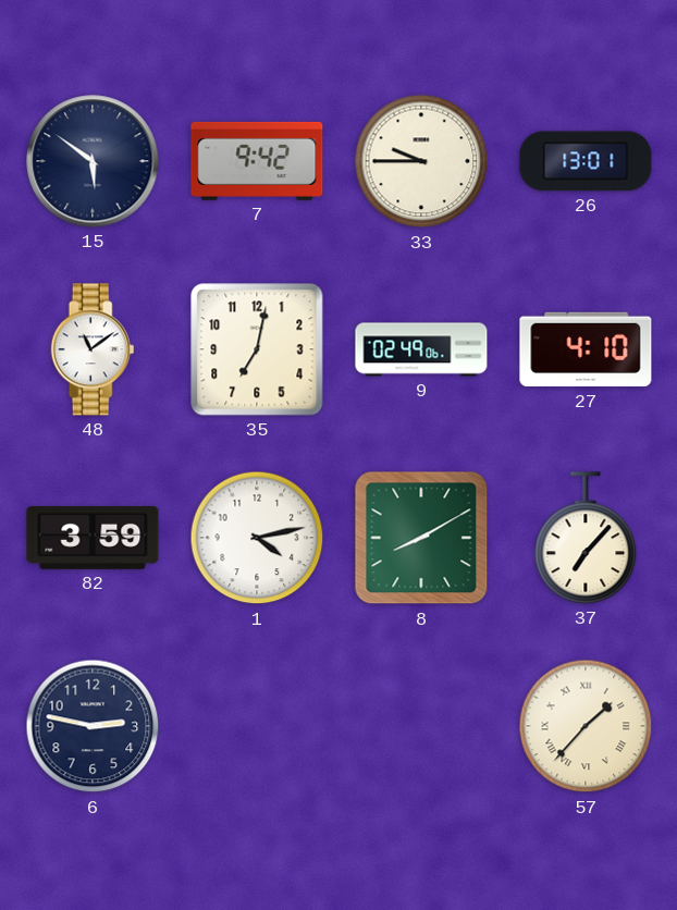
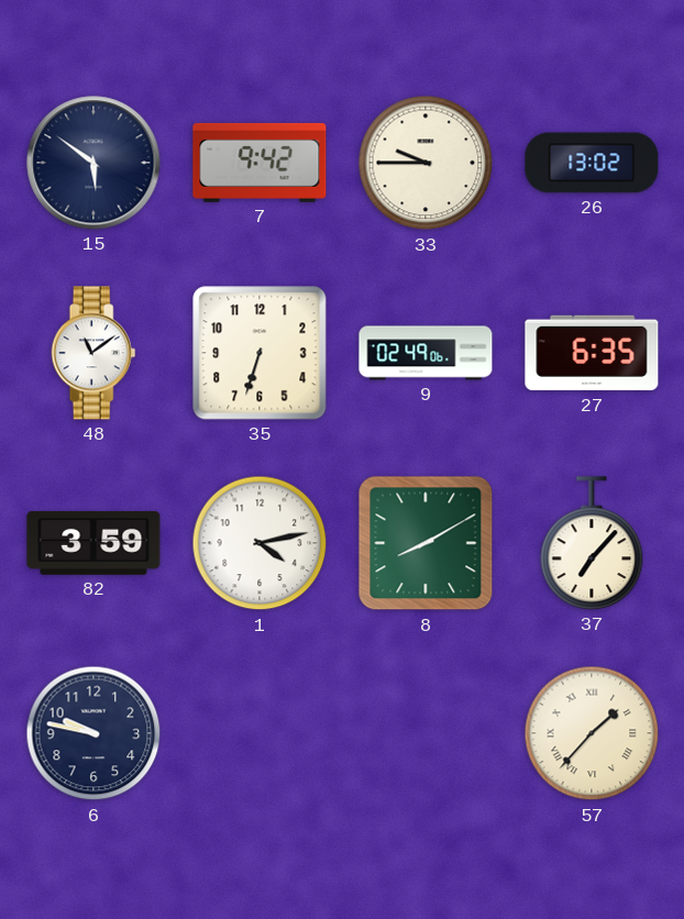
26: 13:01 -> 13:02 (592, 163)
35: 7:02 -> 6:33 (260, 353)
27: 4:10 -> 6:35 (592, 353)
6: 2:47 -> 9:47 (93, 733)
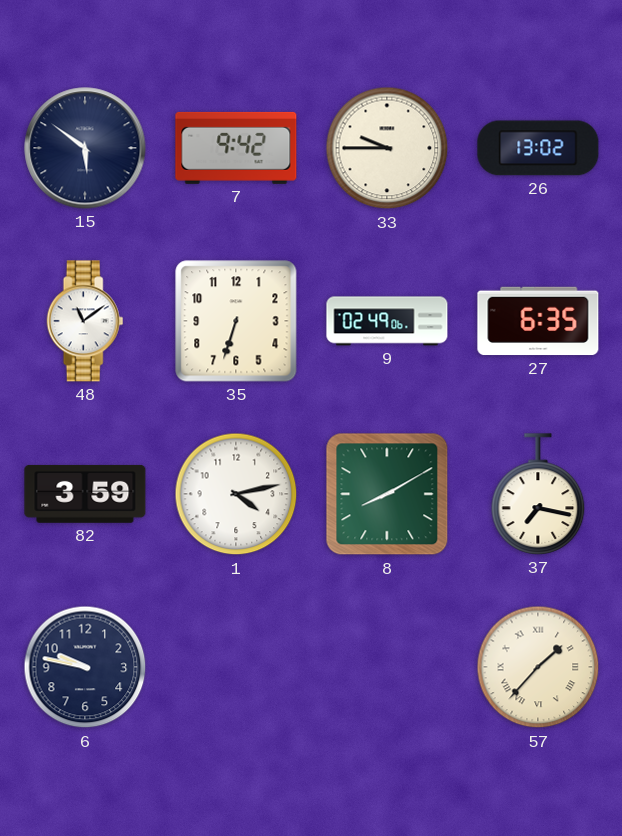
37: 7:07 -> 7:17 (538, 494)
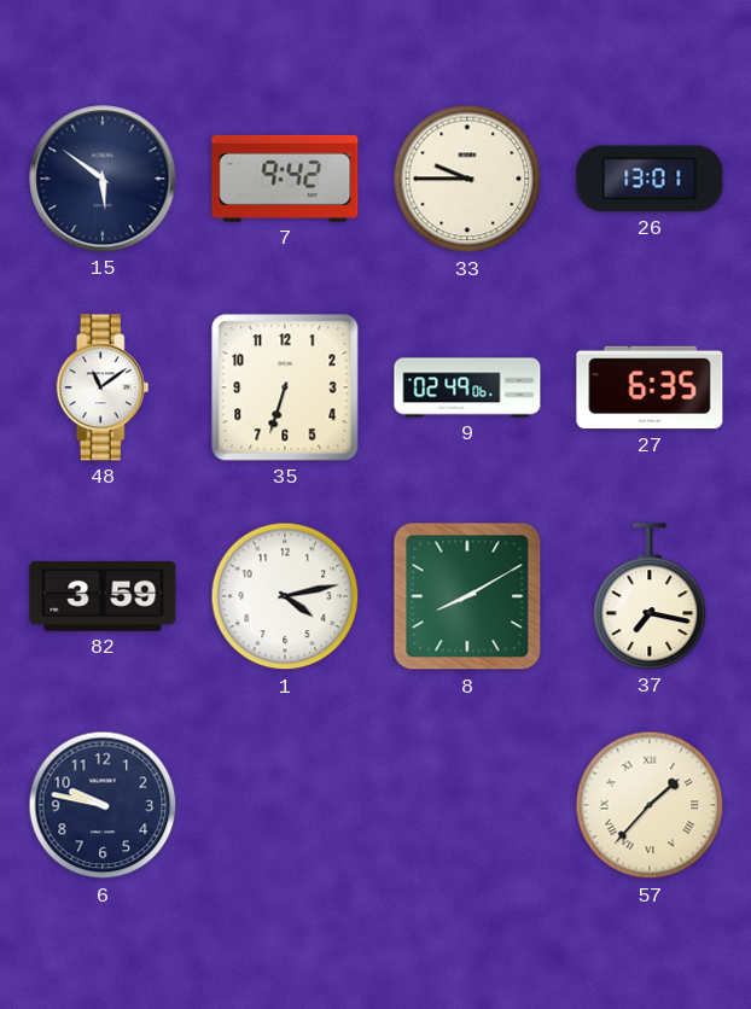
26: 13:02 -> 13:01 (650, 179)
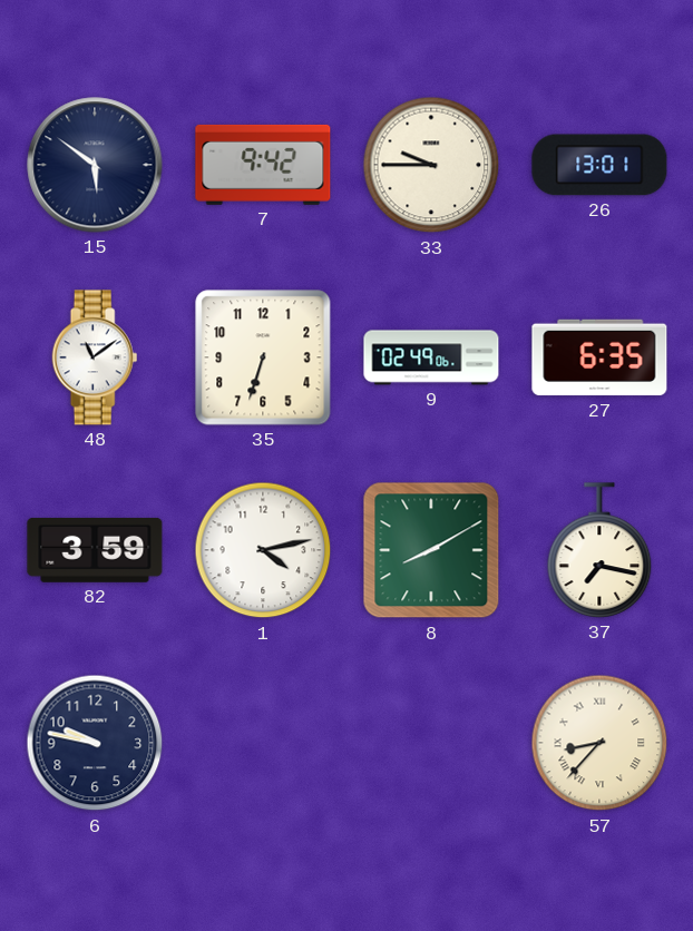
57: 1:37 -> 8:37 (599, 743)
